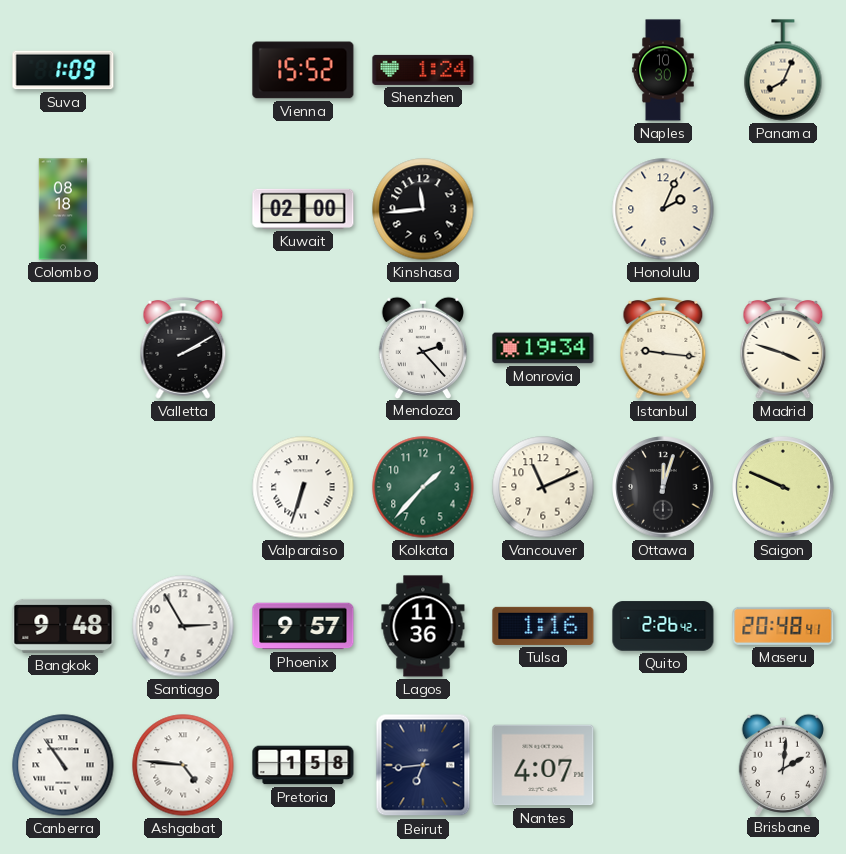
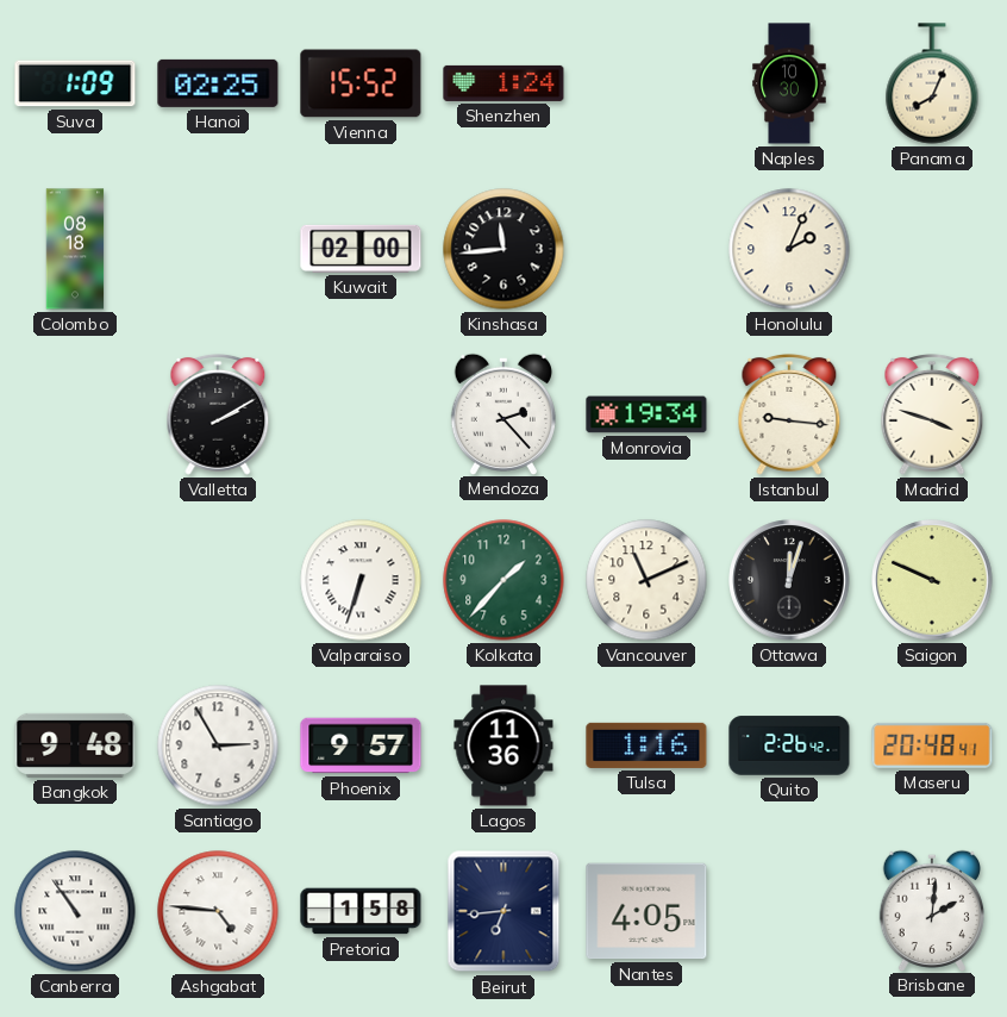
Hanoi: none -> 02:25 (218, 83)
Nantes: 4:07 -> 4:05 (646, 911)
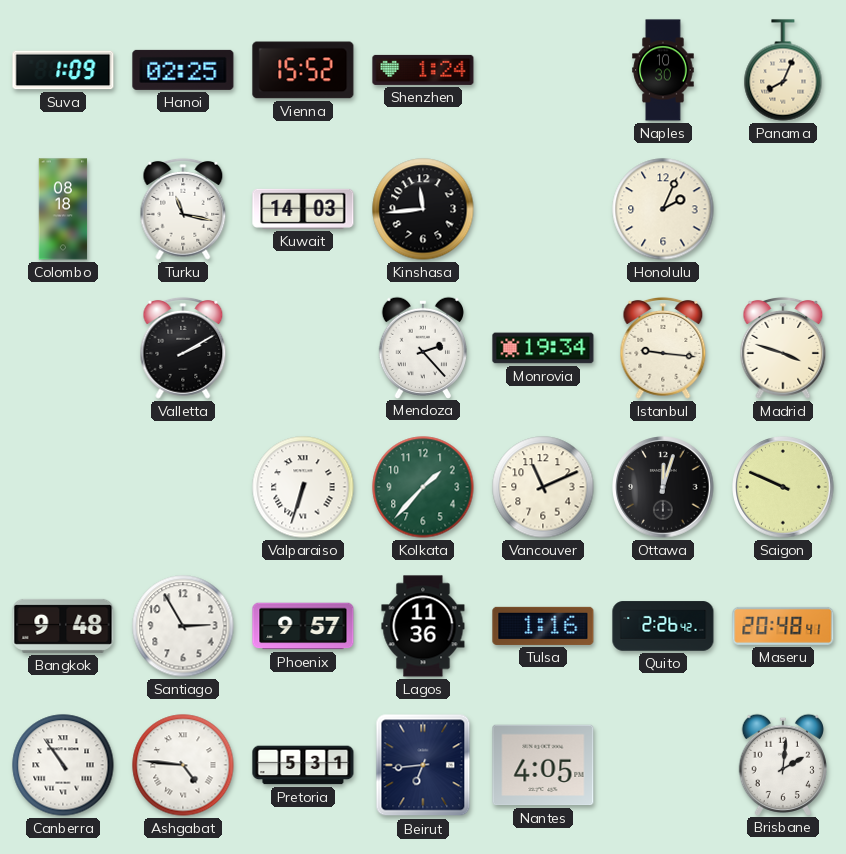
Turku: none -> 11:17 (183, 209)
Kuwait: 02:00 -> 14:03 (303, 209)
Pretoria: 1:58 -> 5:31 (303, 765)
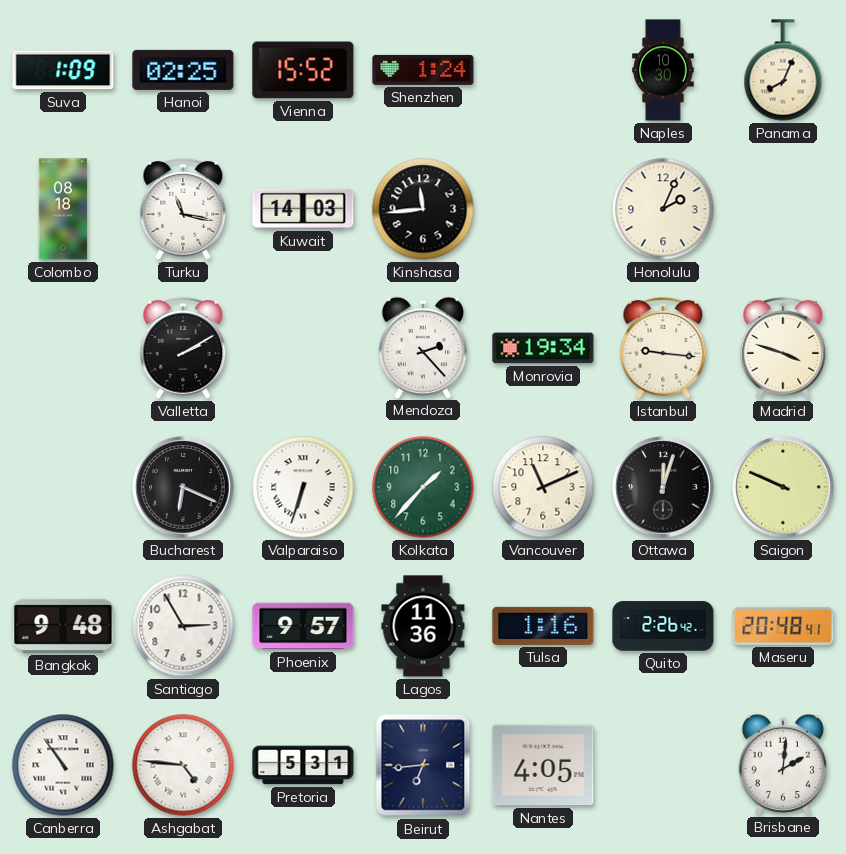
Bucharest: none -> 6:19 (183, 487)
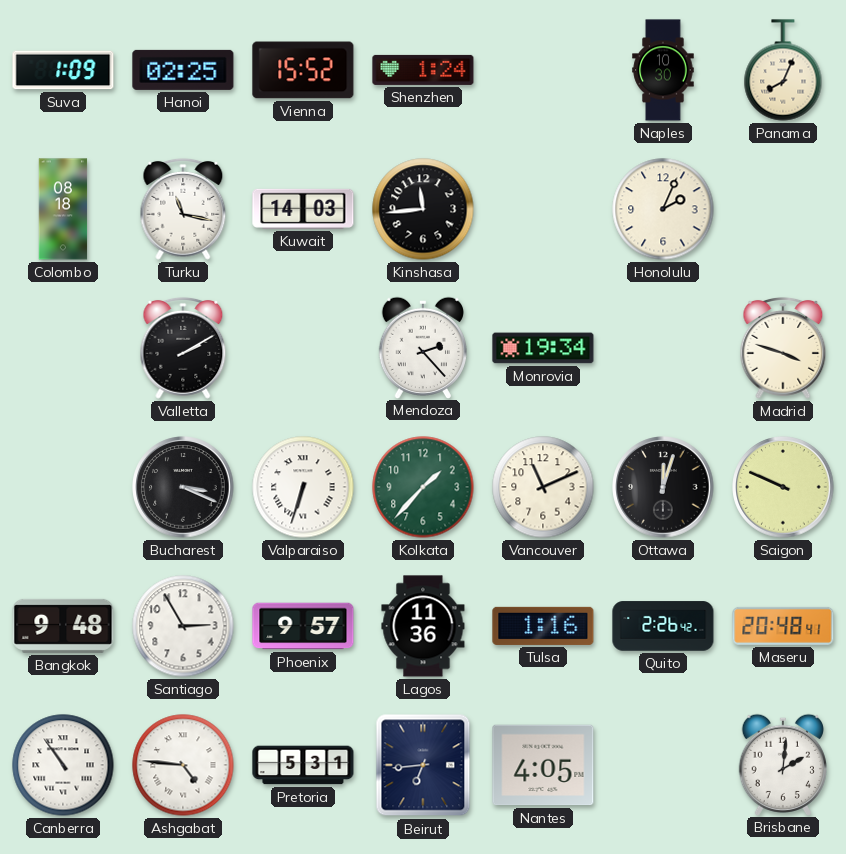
Istanbul: 9:16 -> none (663, 348)
Bucharest: 6:19 -> 3:19 (183, 487)
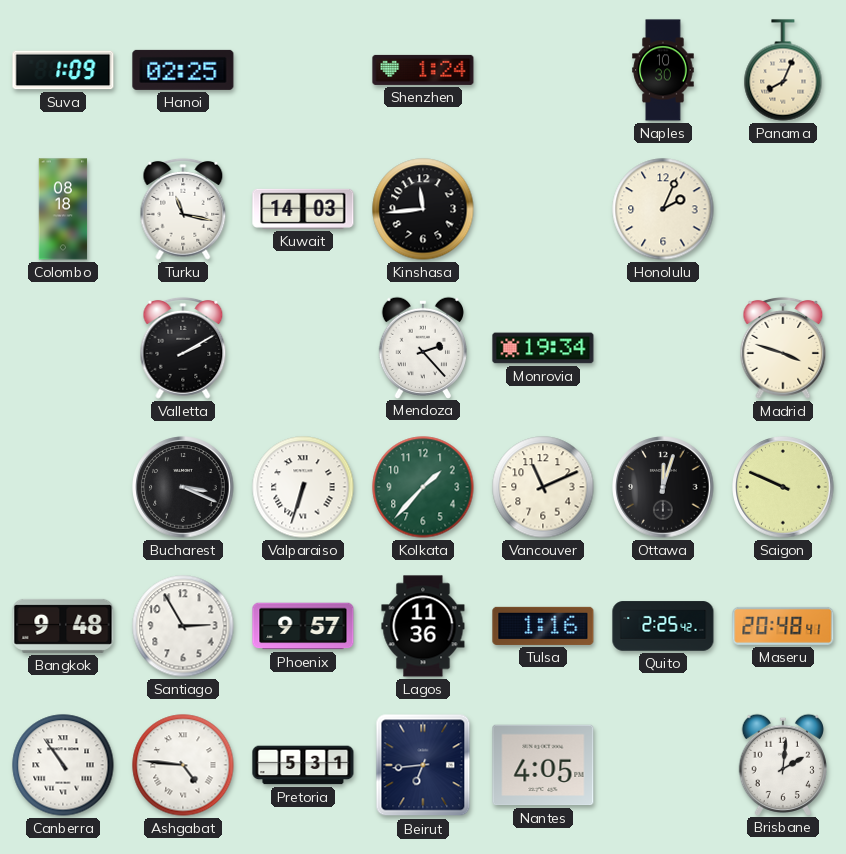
Vienna: 15:52 -> none (303, 70)
Quito: 2:26 -> 2:25 (663, 626)
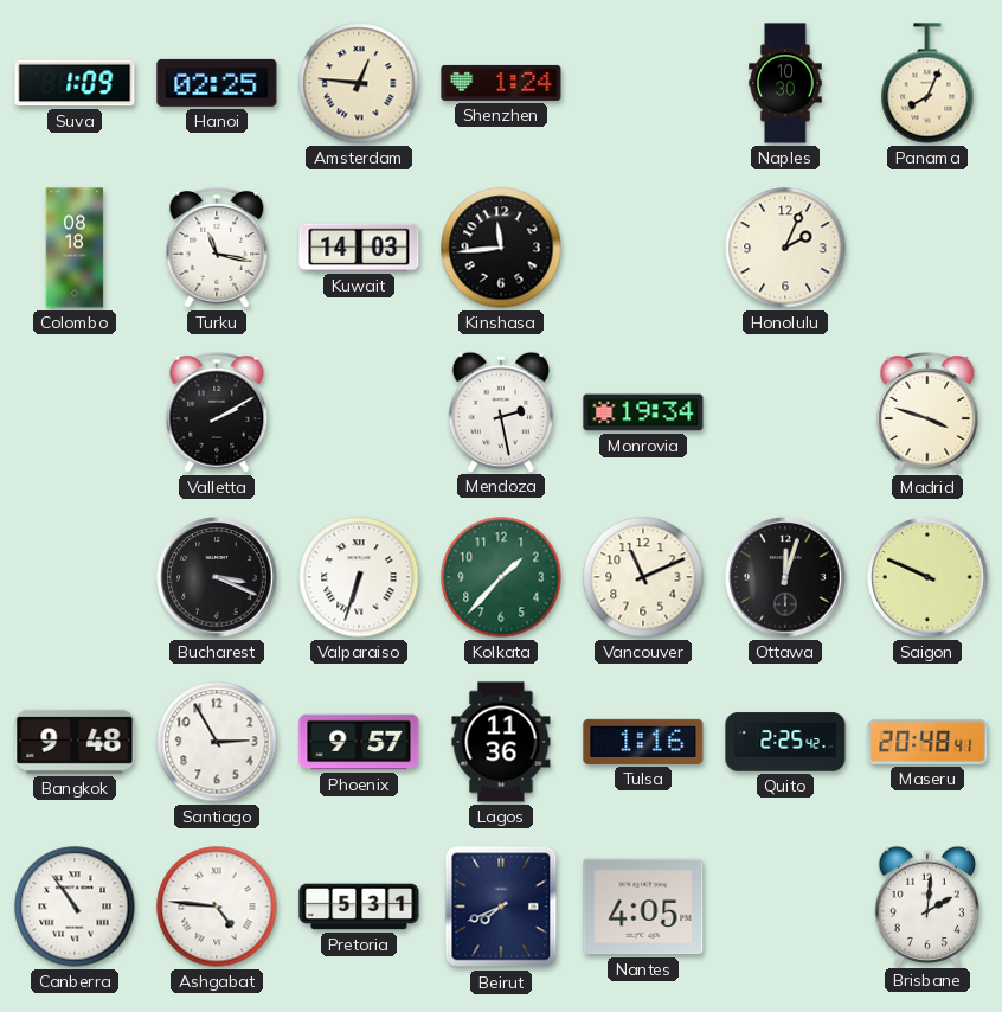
Amsterdam: none -> 12:46 (359, 83)
Mendoza: 2:23 -> 2:28 (500, 411)
Beirut: 6:44 -> 7:41 (501, 907)
